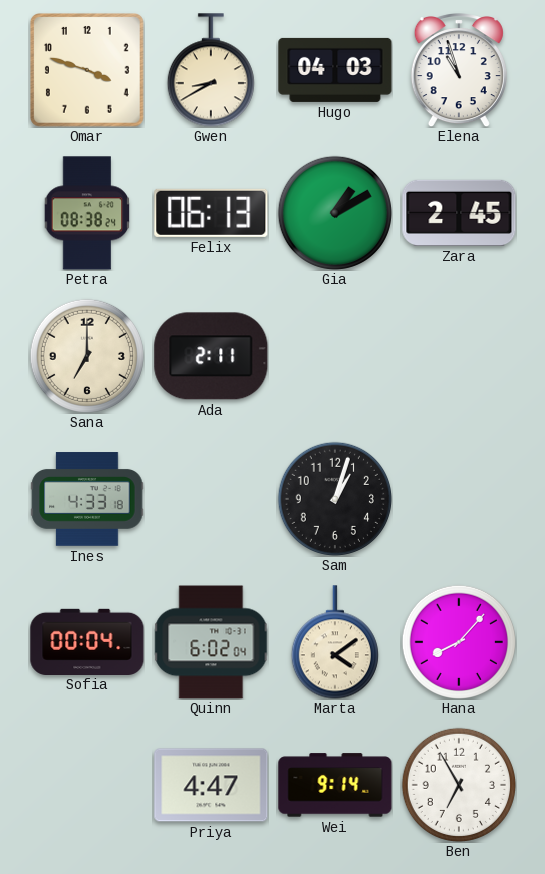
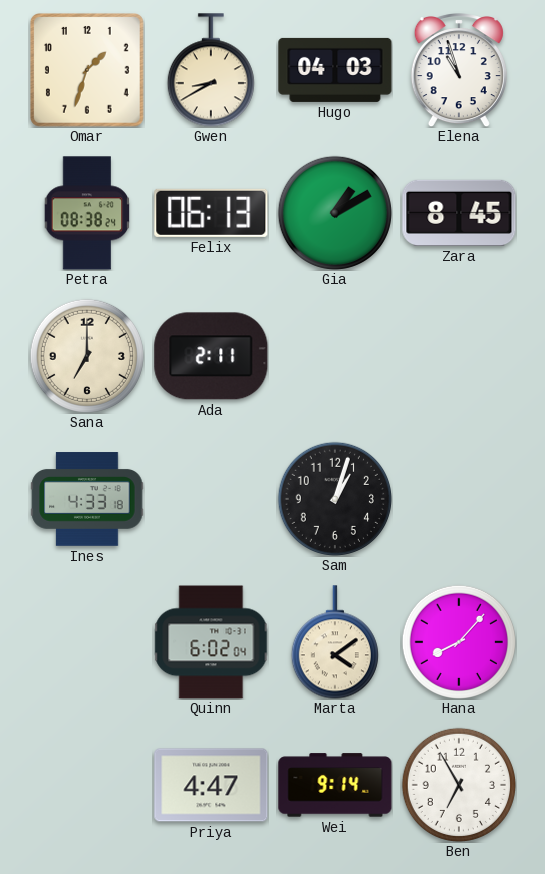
Omar: 3:48 -> 1:33 (88, 70)
Zara: 2:45 -> 8:45 (459, 213)
Sofia: 00:04 -> none (87, 641)
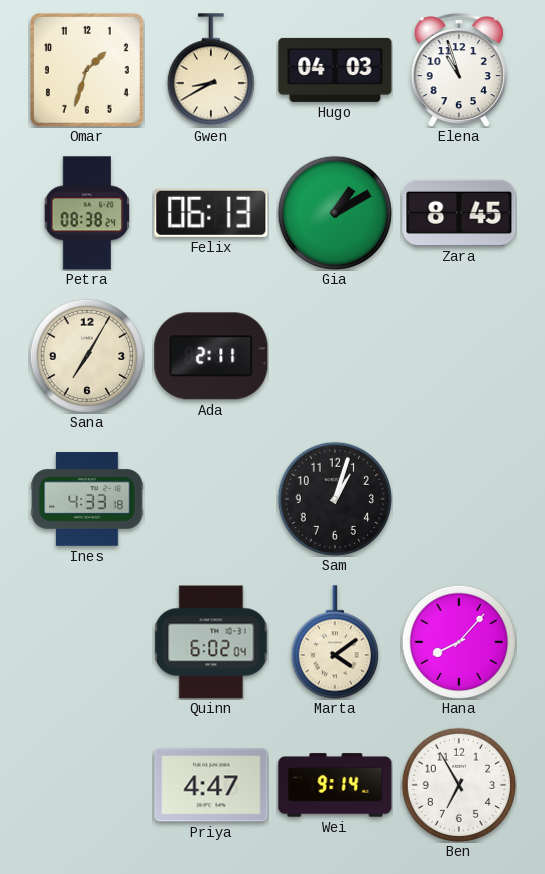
Sana: 7:00 -> 7:05 (87, 356)
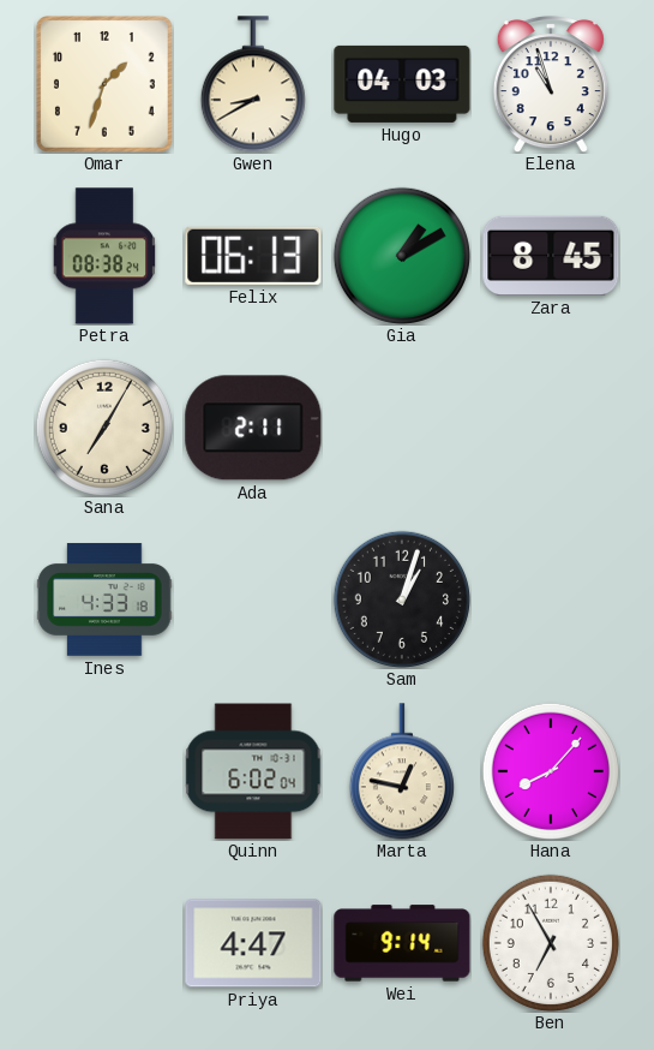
Marta: 4:09 -> 12:47 (402, 771)
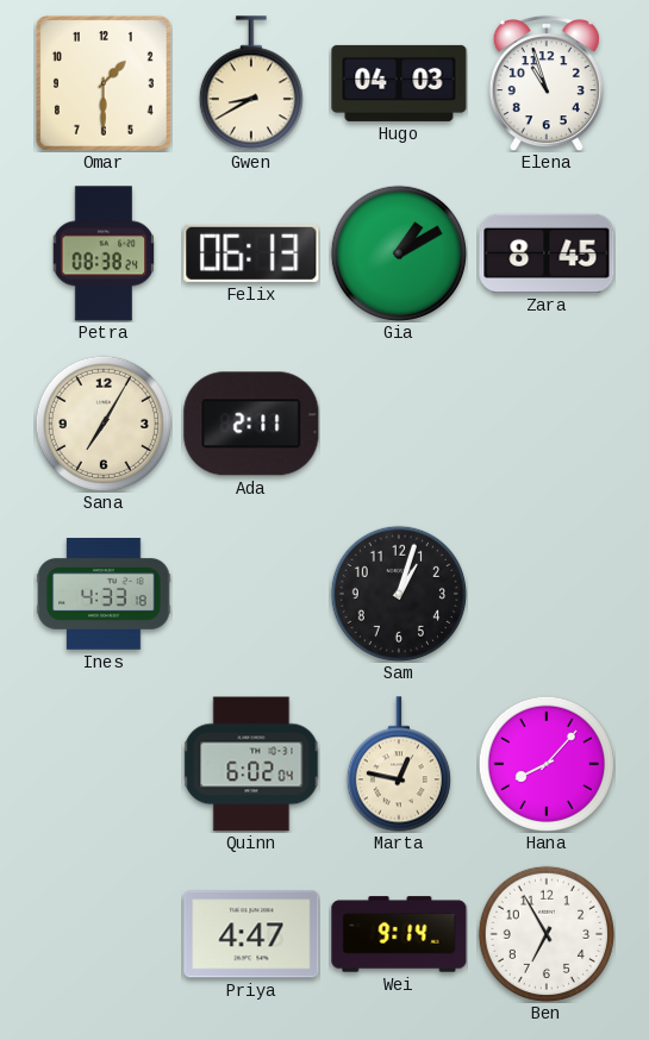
Omar: 1:33 -> 1:30 (105, 83)
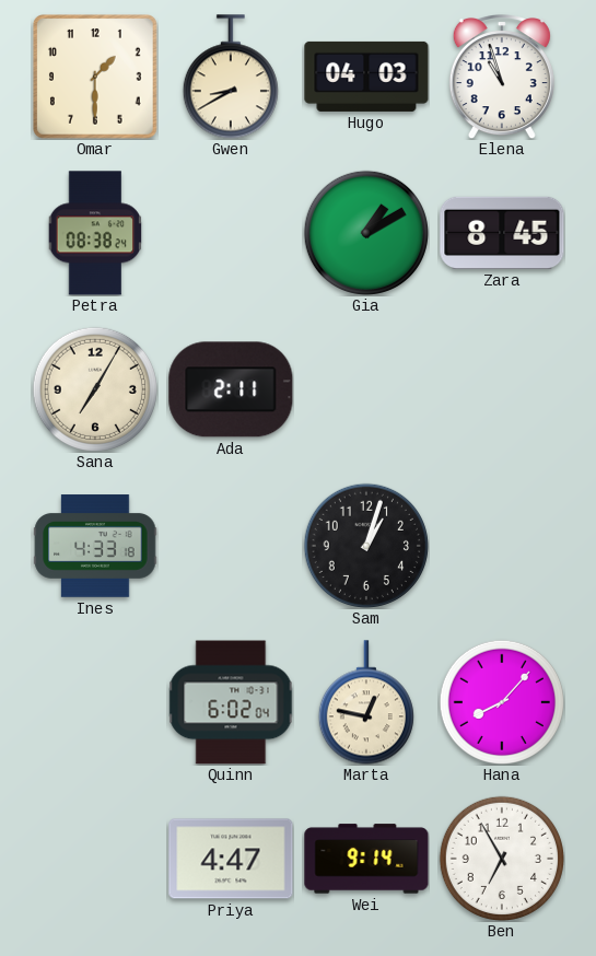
Felix: 06:13 -> none (251, 253)
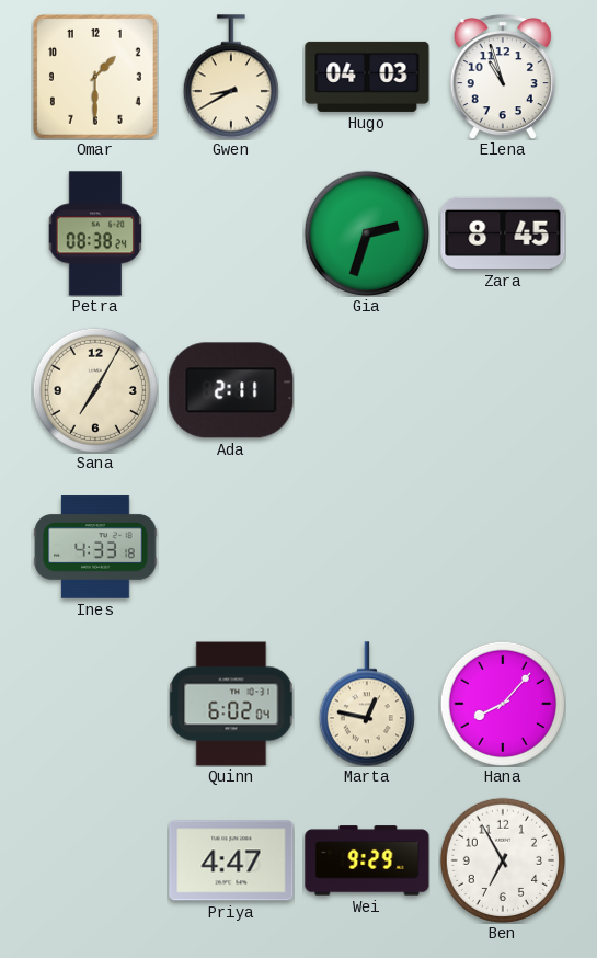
Gia: 1:10 -> 2:33 (367, 233)
Sam: 1:03 -> none (366, 546)
Wei: 9:14 -> 9:29 (367, 860)
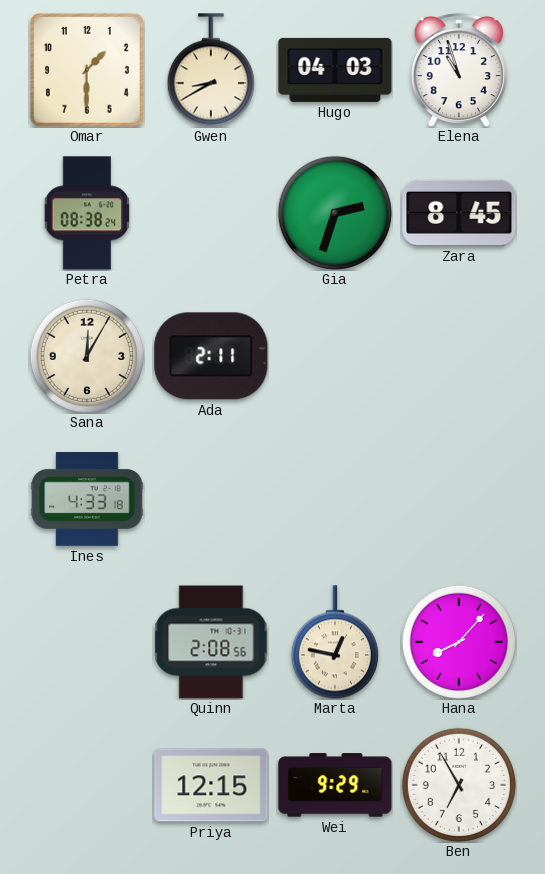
Sana: 7:05 -> 12:05 (87, 356)
Quinn: 6:02 -> 2:08 (211, 642)
Priya: 4:47 -> 12:15 (211, 785)
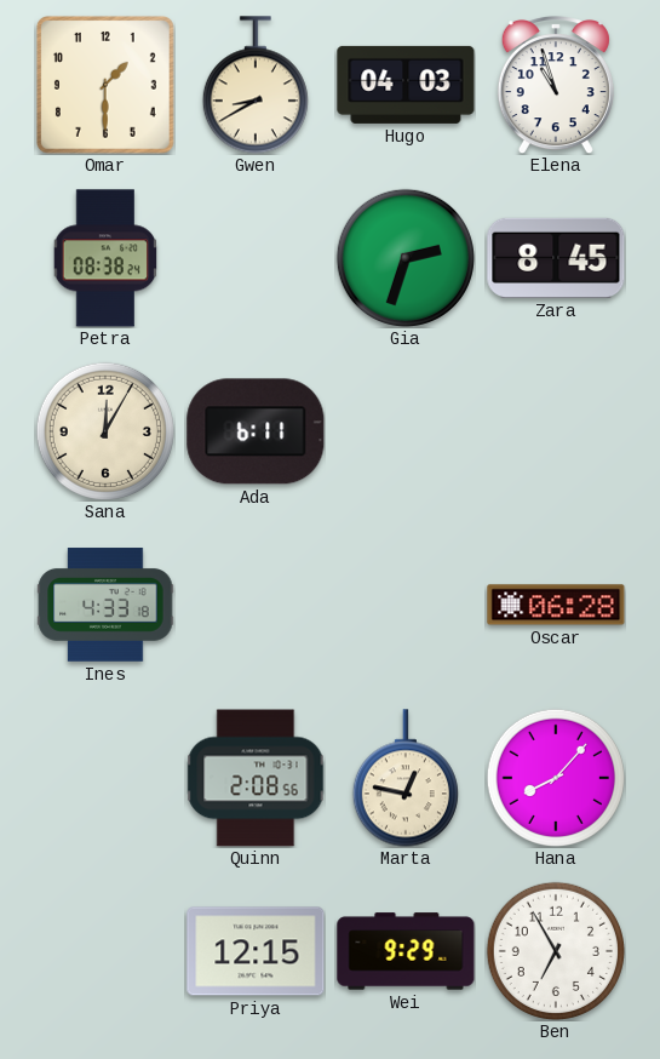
Ada: 2:11 -> 6:11 (256, 431)
Oscar: none -> 06:28 (556, 605)
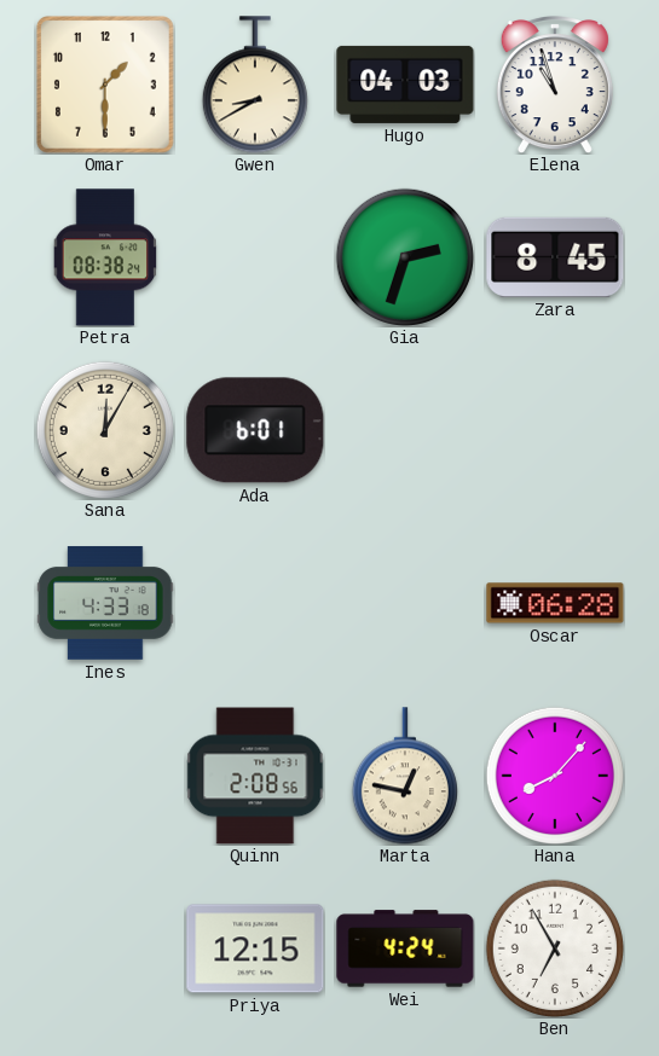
Ada: 6:11 -> 6:01 (255, 430)
Wei: 9:29 -> 4:24 (405, 948)
